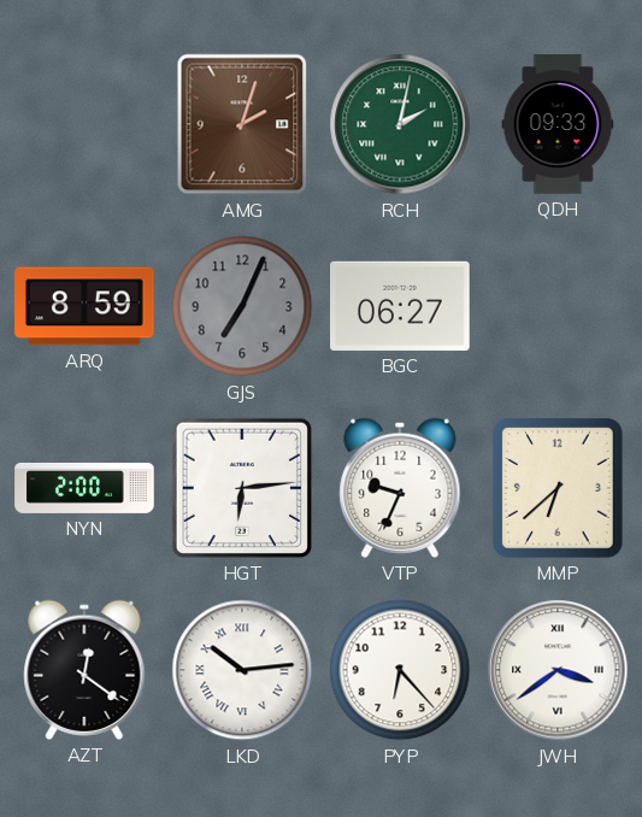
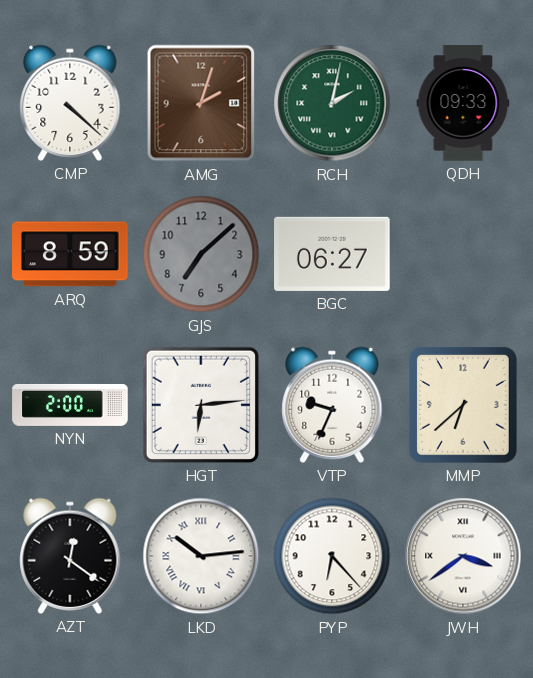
CMP: none -> 4:22 (70, 103)
GJS: 7:04 -> 7:08 (201, 254)
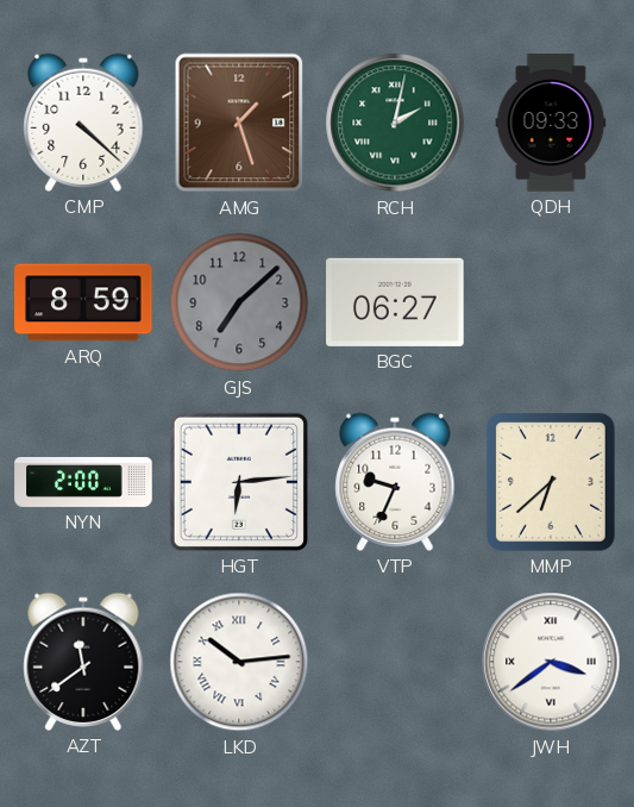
AMG: 2:03 -> 1:27 (239, 123)
AZT: 12:21 -> 11:39 (83, 662)
PYP: 6:23 -> none (332, 556)
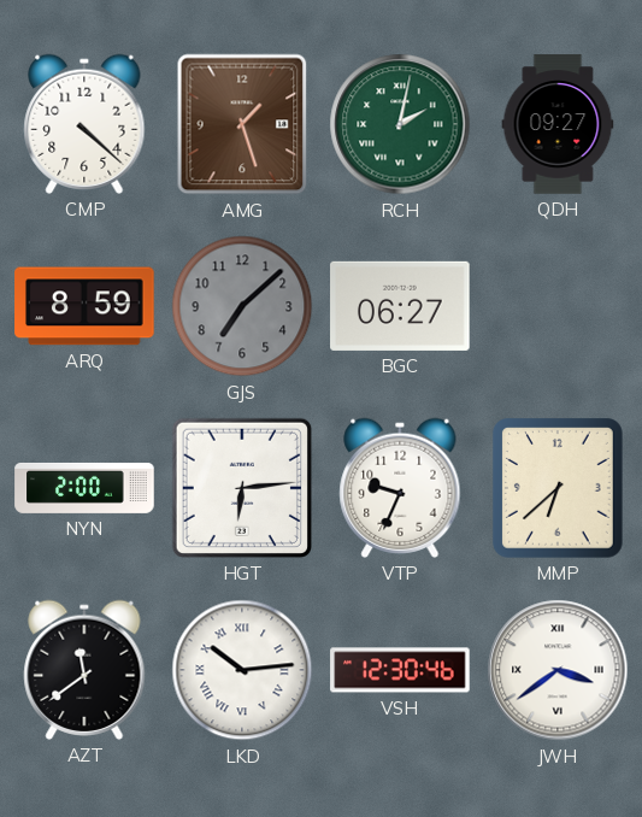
QDH: 09:33 -> 09:27 (558, 124)
VSH: none -> 12:30 (400, 670)
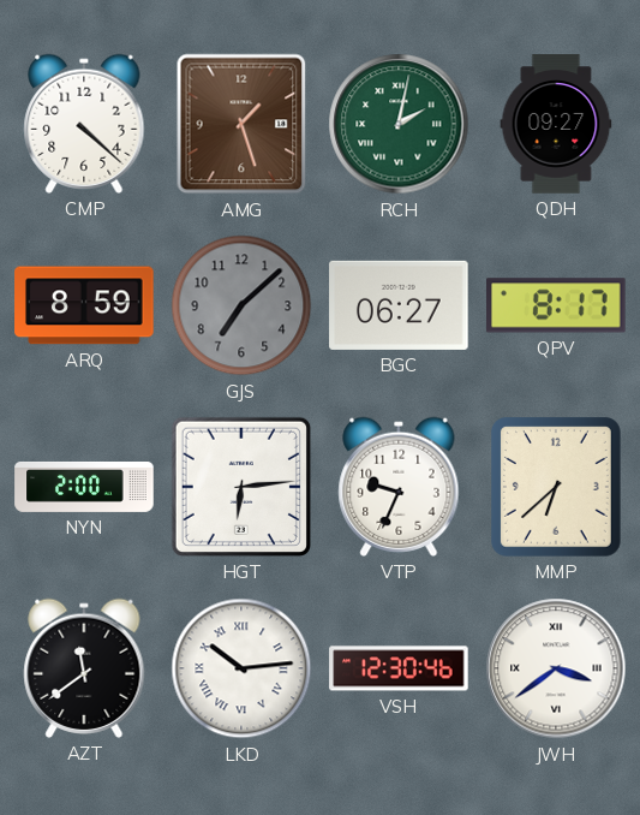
QPV: none -> 8:17 (557, 305)
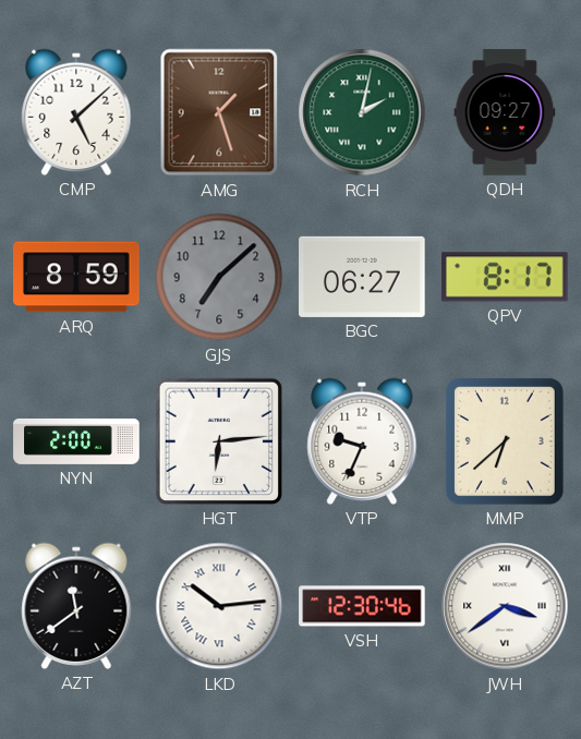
CMP: 4:22 -> 5:08 (76, 112)
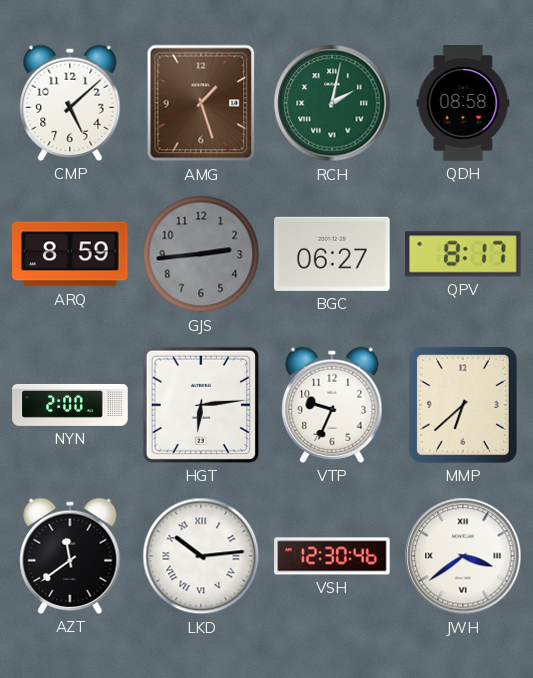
QDH: 09:27 -> 08:58 (463, 103)
GJS: 7:08 -> 2:44 (201, 254)
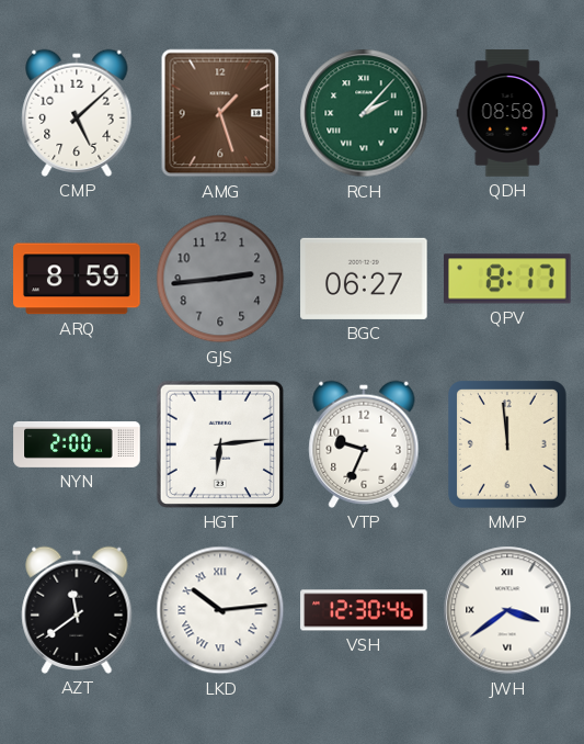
RCH: 2:02 -> 2:07 (364, 113)
MMP: 6:38 -> 11:59 (508, 446)
